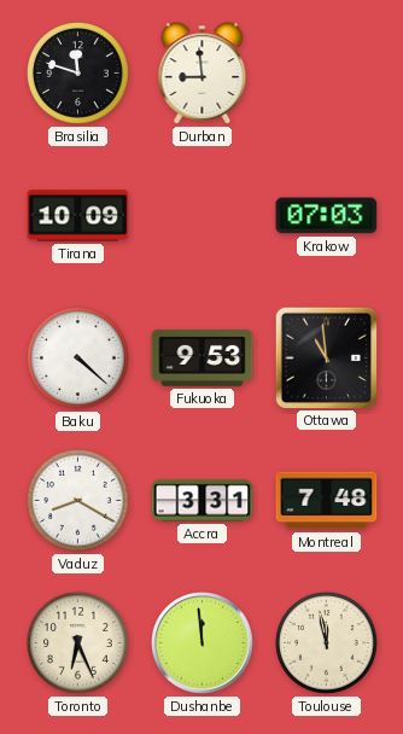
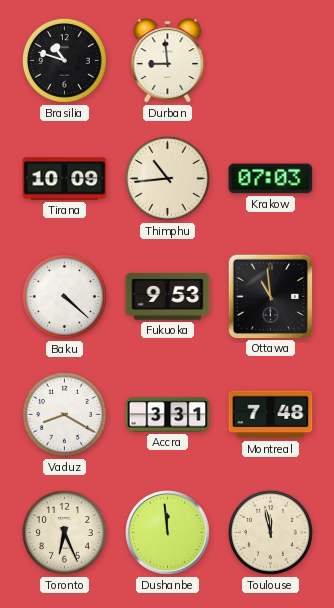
Brasilia: 11:48 -> 10:48 (65, 61)
Thimphu: none -> 10:44 (168, 179)
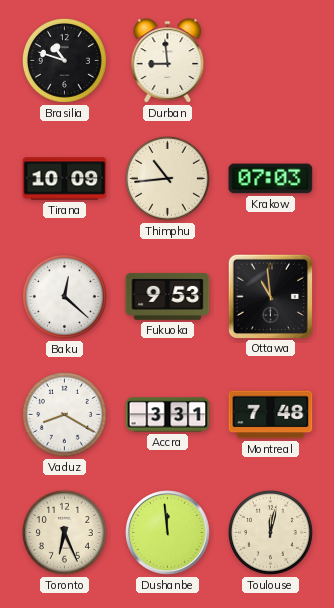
Baku: 4:22 -> 12:22 (65, 297)
Toulouse: 11:58 -> 12:02 (271, 533)
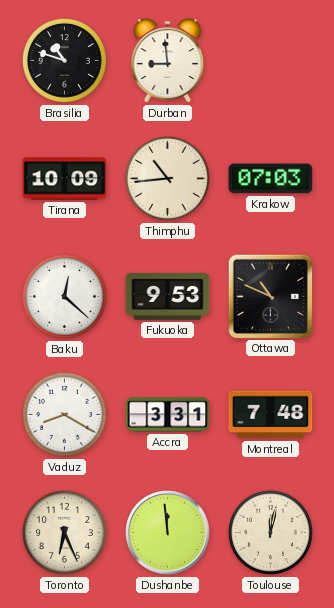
Ottawa: 10:59 -> 10:49 (270, 296)
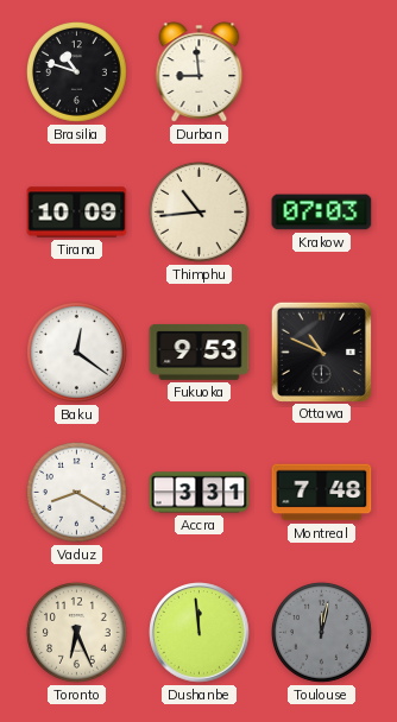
Baku: 12:22 -> 12:21 (77, 353)
Toulouse dial: cream -> grey (322, 633)
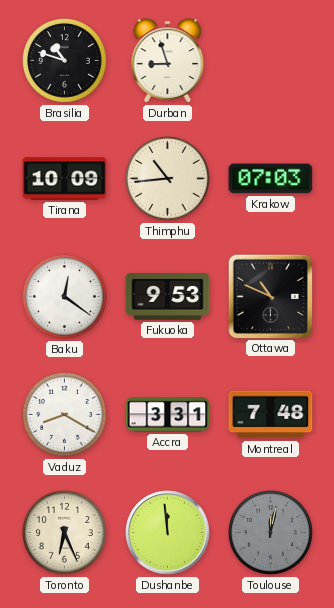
Durban: 8:59 -> 8:57 (168, 61)
